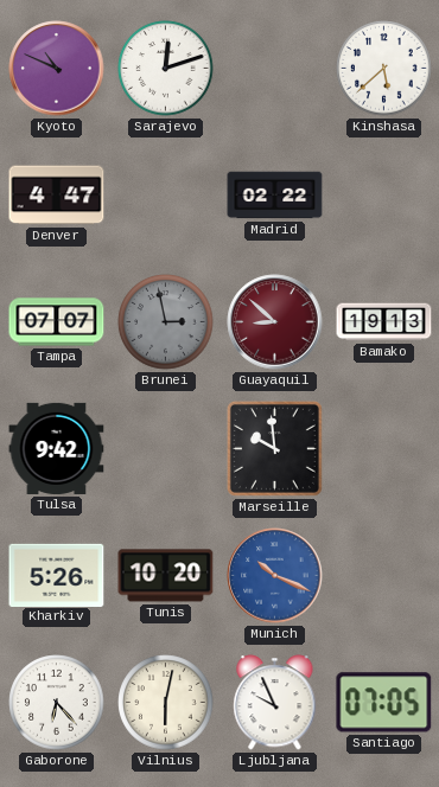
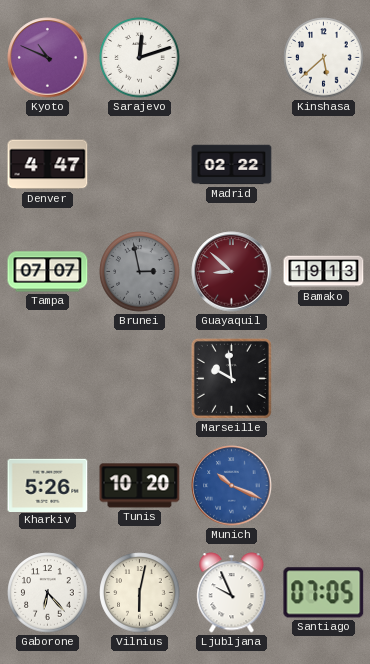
Tulsa: 9:42 -> none (57, 448)
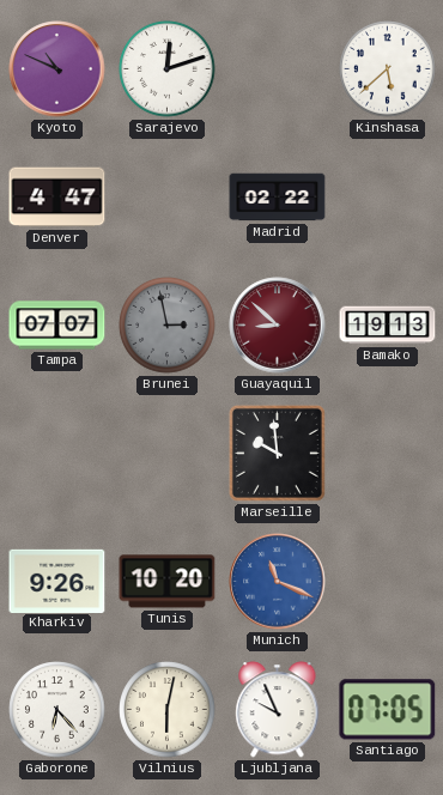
Kharkiv: 5:26 -> 9:26 (57, 581)
Munich: 10:19 -> 11:19 (278, 582)
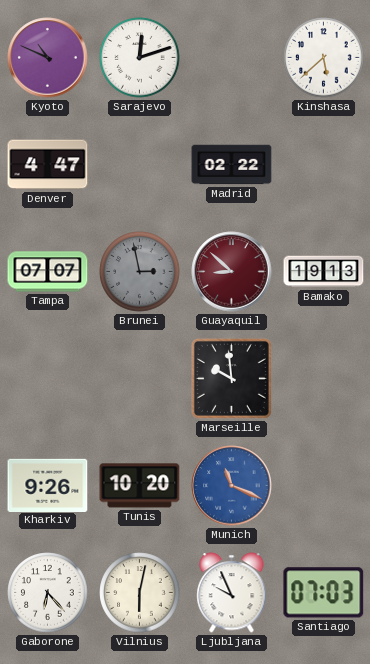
Santiago: 07:05 -> 07:03 (324, 593)
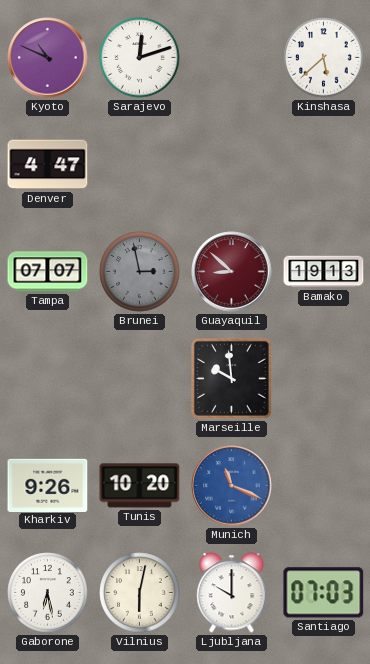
Madrid: 02:22 -> none (232, 165)
Gaborone: 6:23 -> 6:28 (48, 593)
Ljubljana: 9:56 -> 10:00 (232, 593)
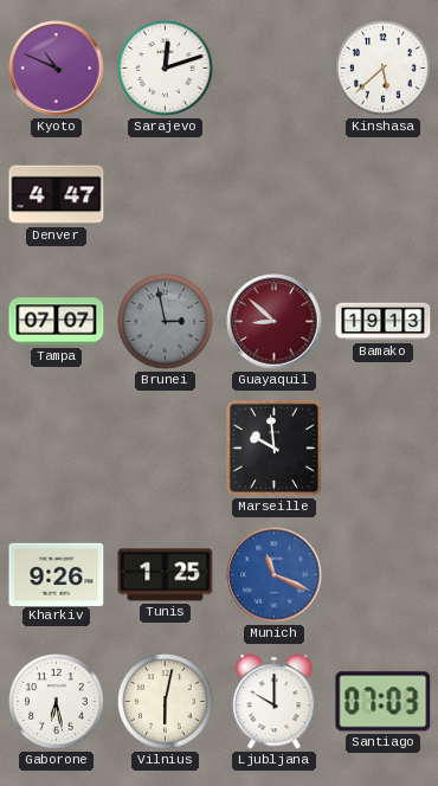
Tunis: 10:20 -> 1:25 (166, 575)
